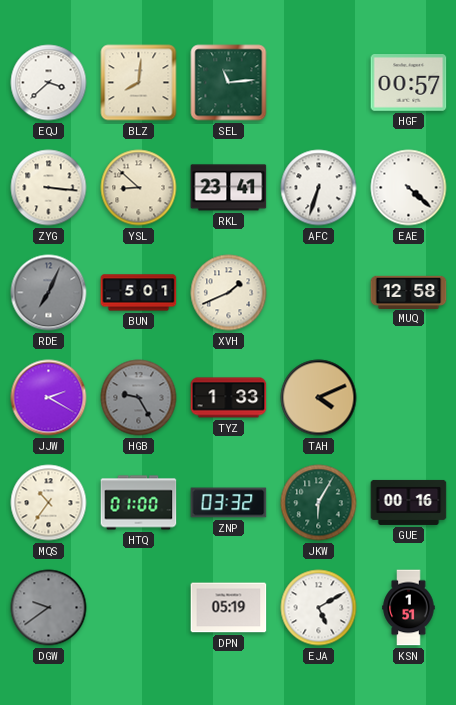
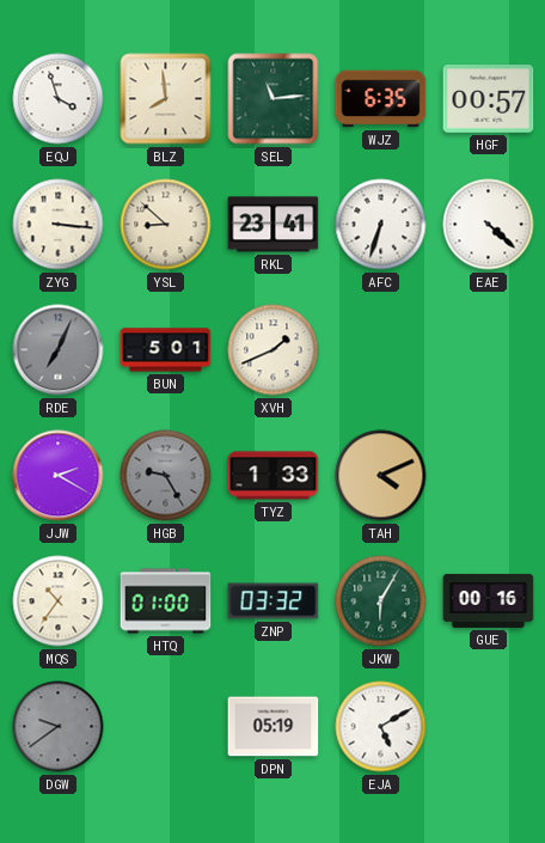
EQJ: 3:38 -> 3:57 (59, 99)
BLZ: 8:01 -> 7:59 (166, 99)
WJZ: none -> 6:35 (381, 99)
MUQ: 12:58 -> none (409, 292)
KSN: 1:51 -> none (409, 608)
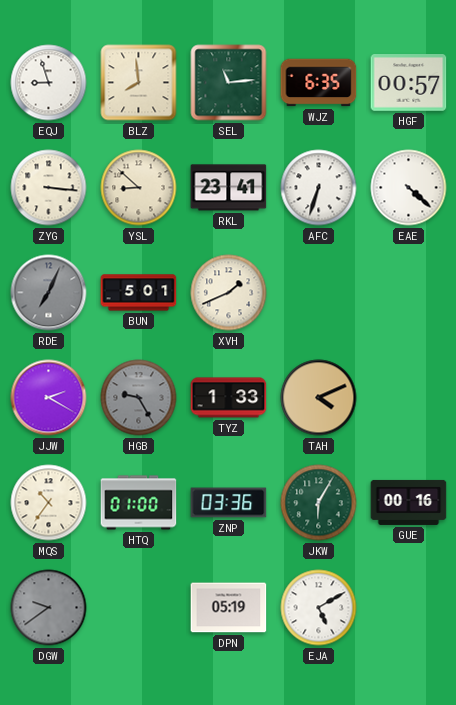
EQJ: 3:57 -> 8:57 (49, 83)
ZNP: 03:32 -> 03:36 (229, 503)
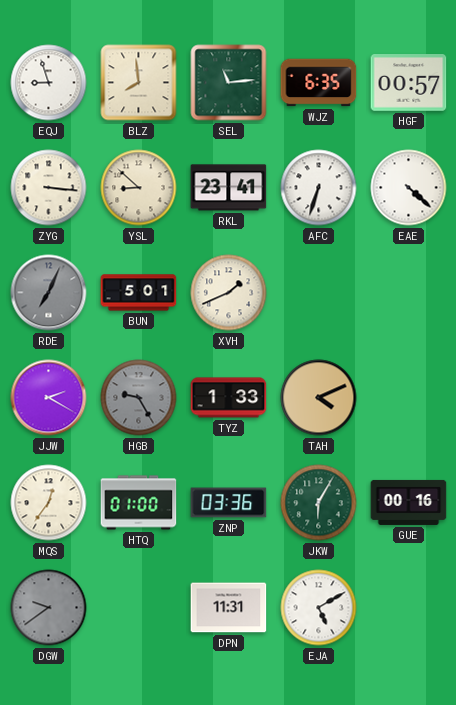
MQS: 10:36 -> 12:36 (49, 503)
DPN: 05:19 -> 11:31 (229, 608)
